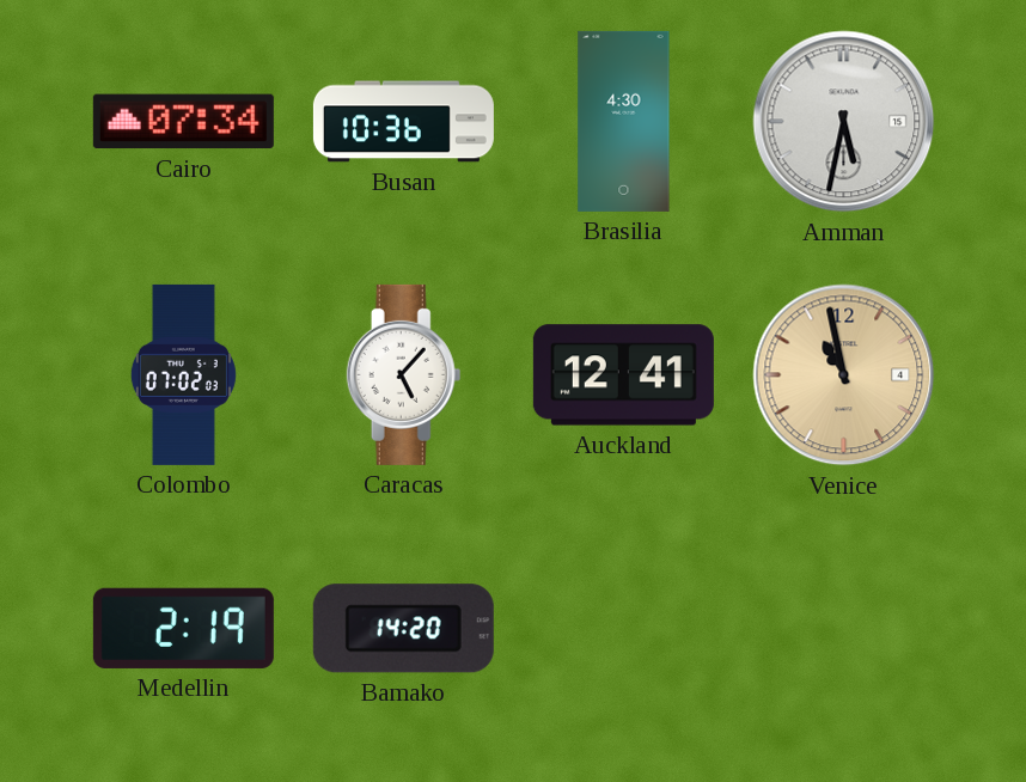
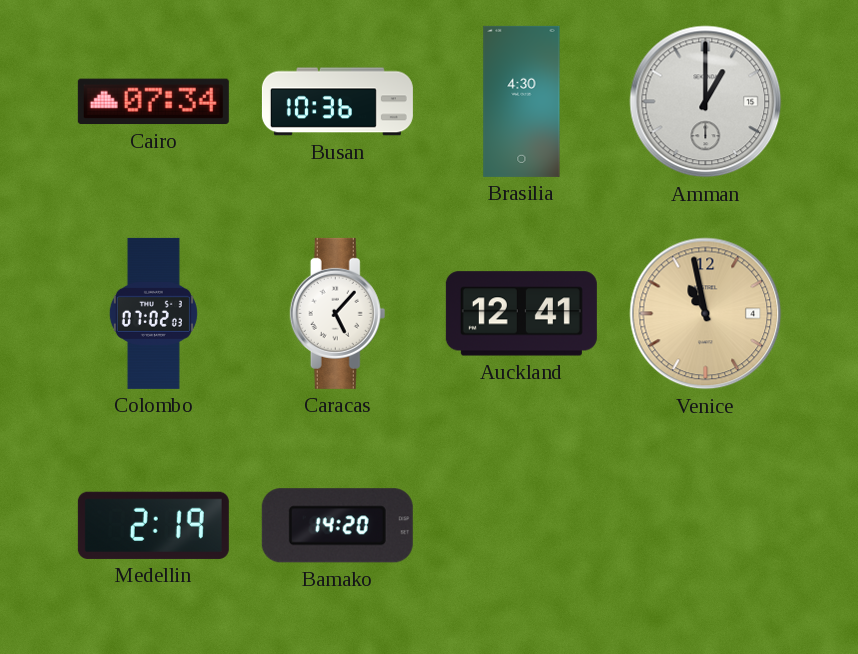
Amman: 5:32 -> 1:00 (706, 102)
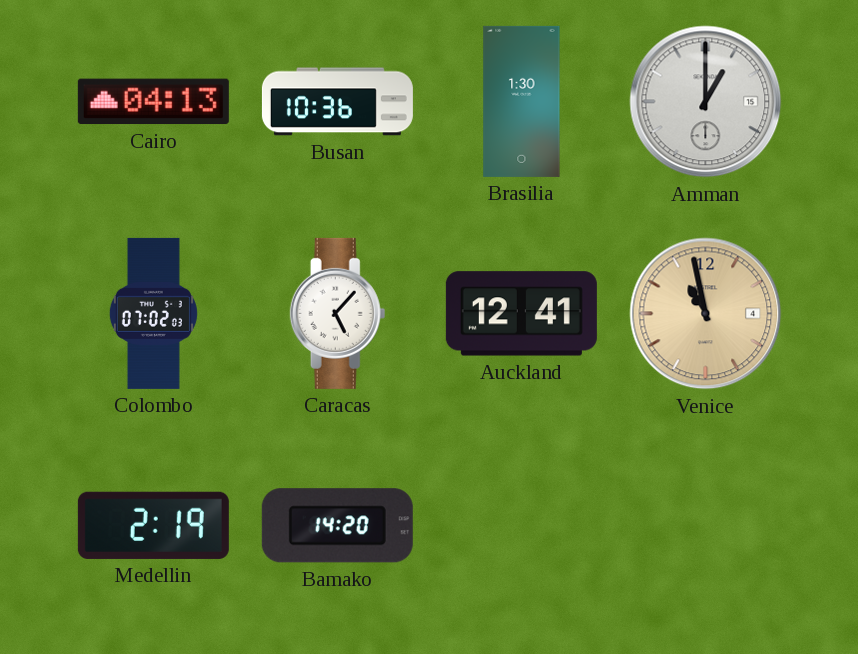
Cairo: 07:34 -> 04:13 (153, 102)
Brasilia: 4:30 -> 1:30 (522, 101)
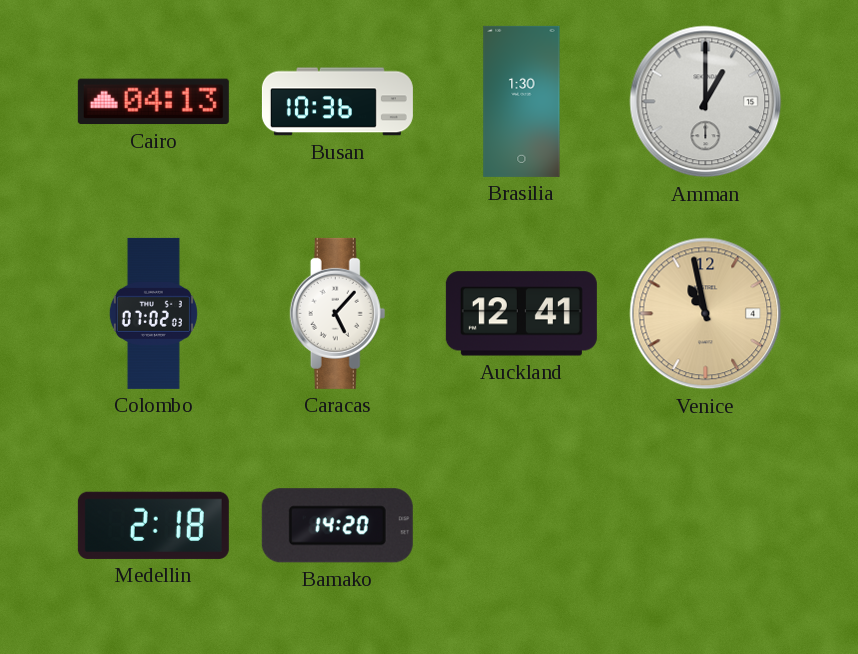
Medellin: 2:19 -> 2:18 (153, 525)
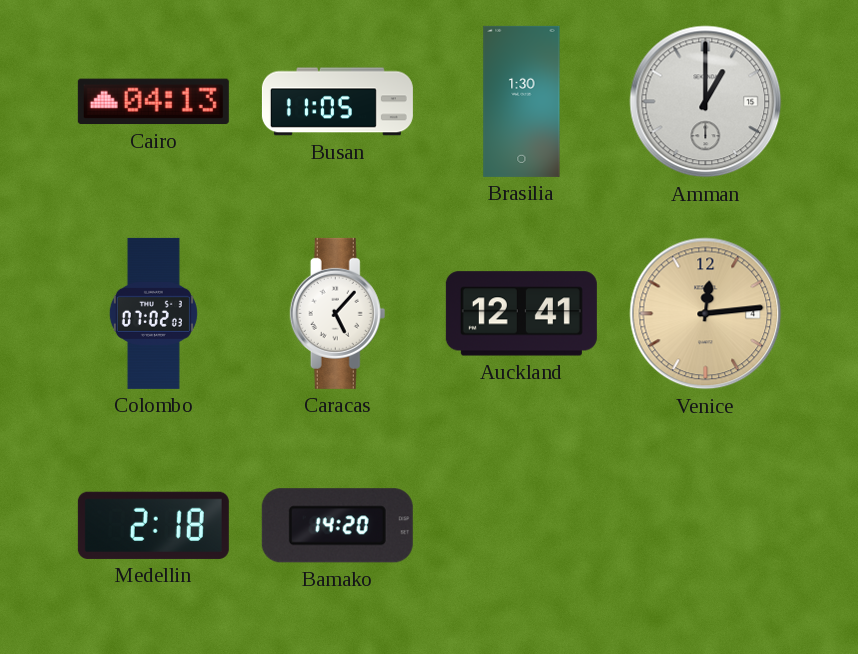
Busan: 10:36 -> 11:05 (337, 102)
Venice: 10:58 -> 12:14 (706, 314)
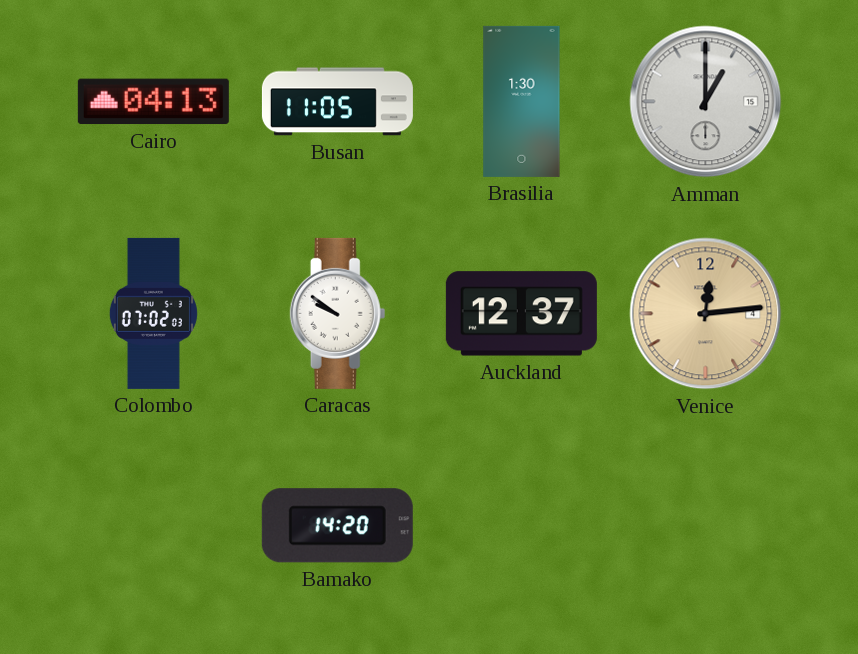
Caracas: 5:07 -> 9:51 (338, 313)
Auckland: 12:41 -> 12:37 (521, 314)
Medellin: 2:18 -> none (153, 525)
